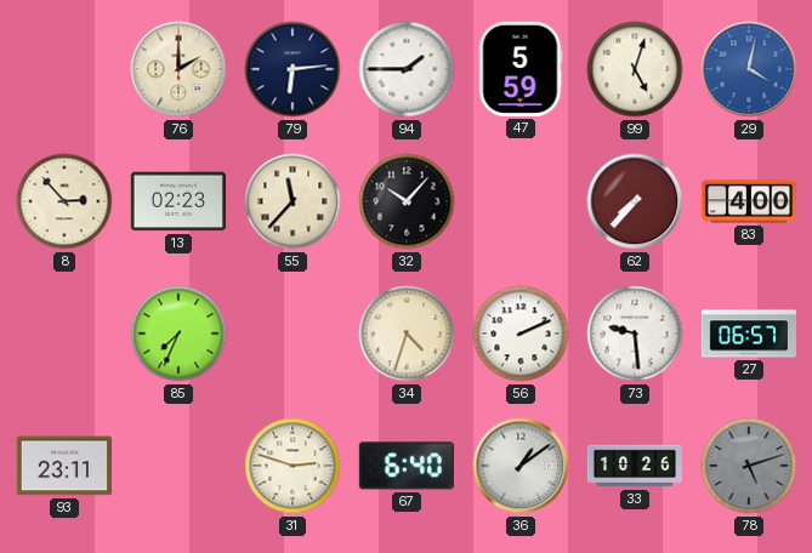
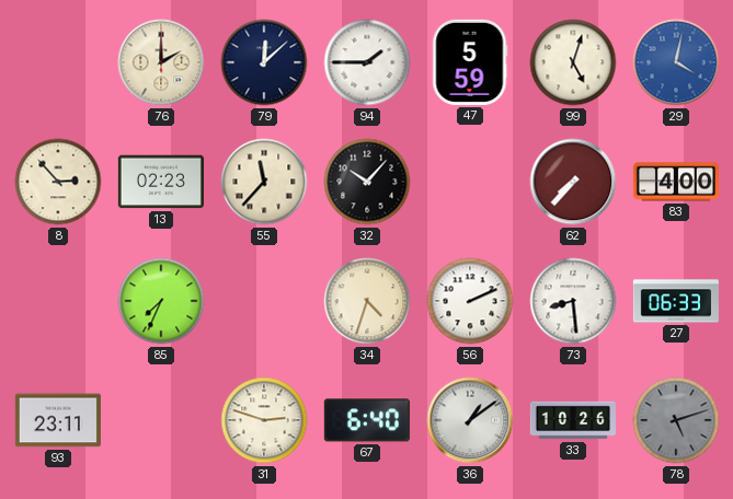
79: 6:14 -> 12:08 (264, 62)
73: 9:29 -> 8:29 (573, 301)
27: 06:57 -> 06:33 (676, 301)
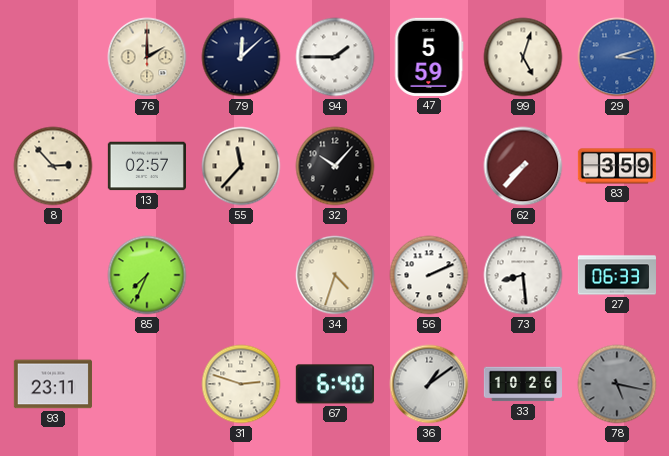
29: 4:02 -> 3:12 (617, 57)
13: 02:23 -> 02:57 (147, 166)
83: 4:00 -> 3:59 (617, 166)
78: 5:12 -> 5:17 (617, 384)
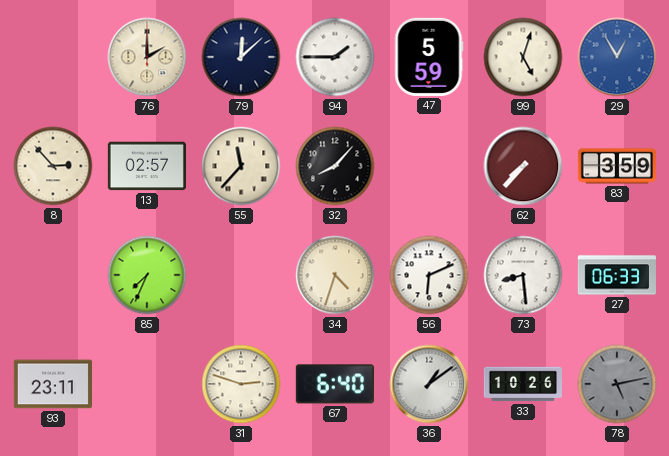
29: 3:12 -> 12:55 (617, 57)
32: 10:07 -> 8:07 (335, 166)
56: 2:11 -> 6:11 (429, 275)
78: 5:17 -> 5:13 (617, 384)
